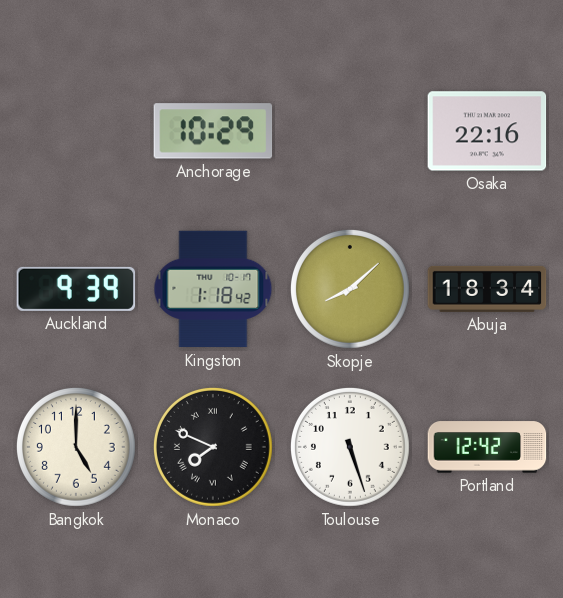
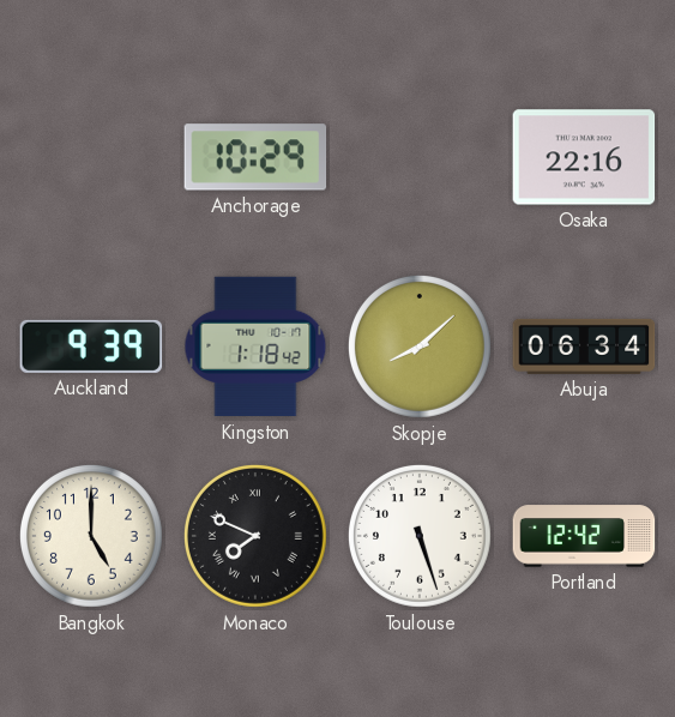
Abuja: 18:34 -> 06:34 (584, 347)
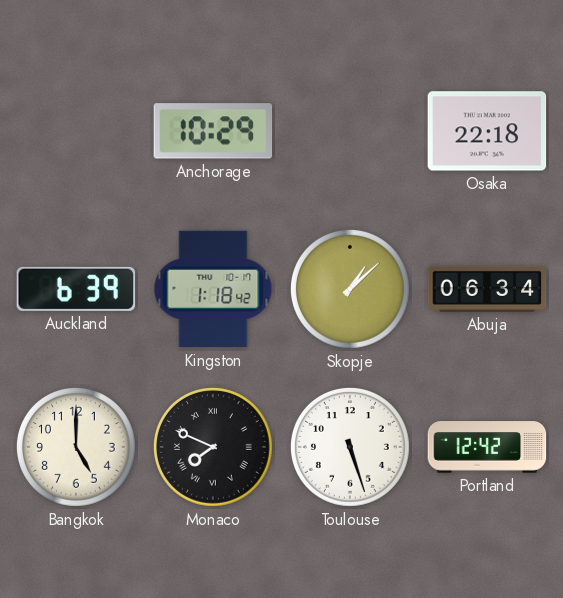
Osaka: 22:16 -> 22:18 (487, 131)
Auckland: 9:39 -> 6:39 (76, 289)
Skopje: 8:08 -> 1:08 (350, 289)
